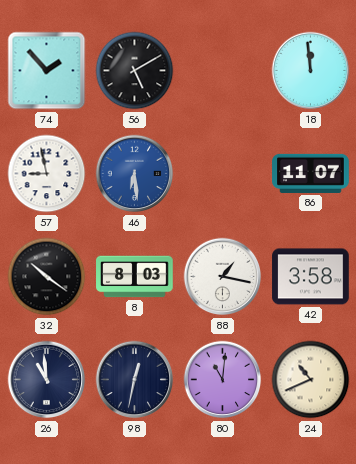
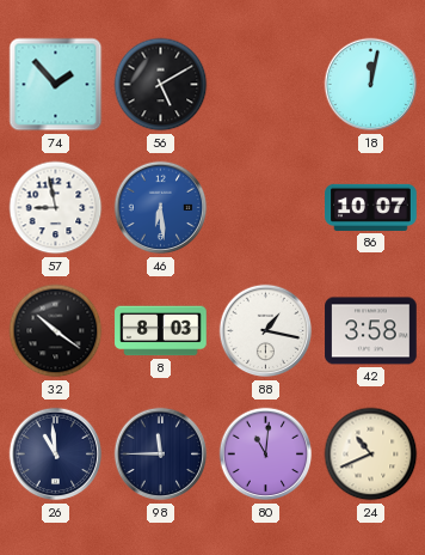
18: 11:59 -> 12:02 (371, 85)
86: 11:07 -> 10:07 (371, 207)
98: 12:32 -> 11:45 (161, 455)
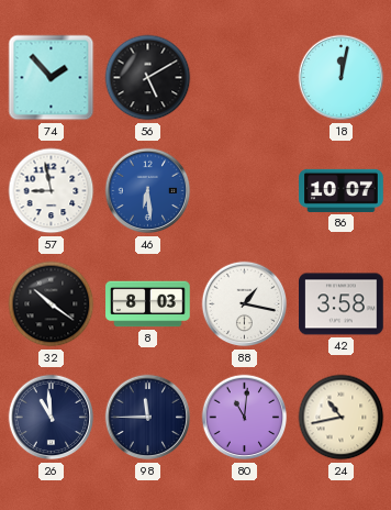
24: 10:41 -> 10:43 (342, 418)
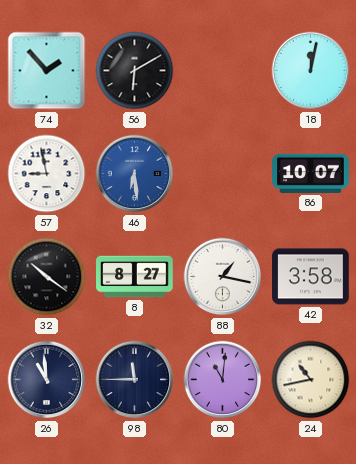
56: 5:10 -> 6:10 (135, 71)
8: 8:03 -> 8:27 (135, 277)
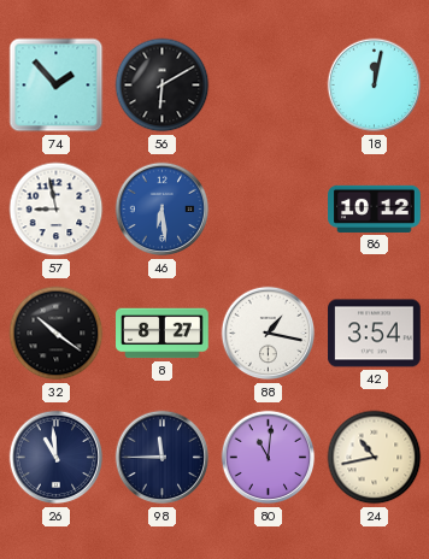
86: 10:07 -> 10:12 (375, 208)
42: 3:58 -> 3:54 (375, 334)
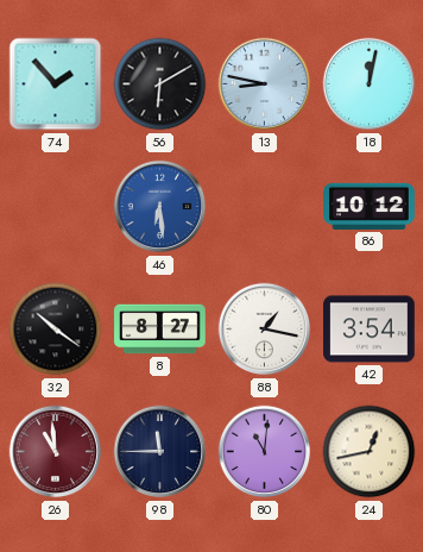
13: none -> 8:47 (265, 84)
57: 8:58 -> none (57, 210)
26 dial: navy -> burgundy (56, 452)
24: 10:43 -> 12:43 (370, 452)
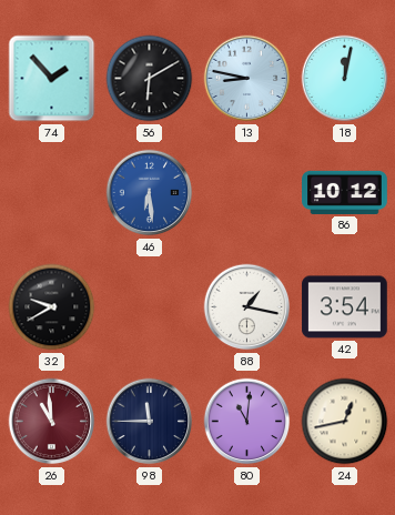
32: 10:21 -> 9:40 (52, 307)
8: 8:27 -> none (160, 330)
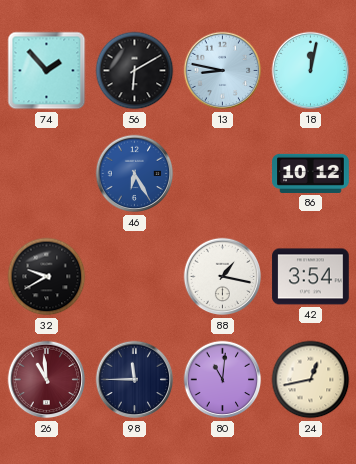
46: 6:29 -> 6:25 (135, 174)
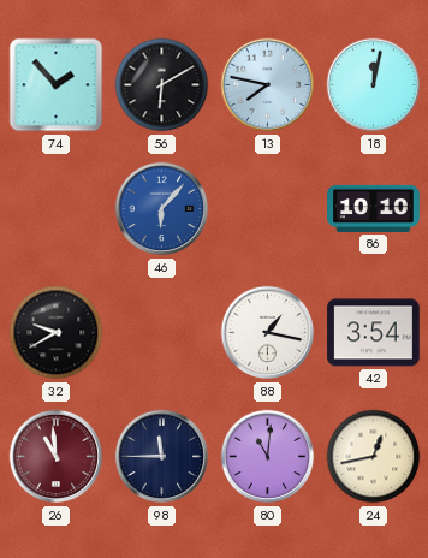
13: 8:47 -> 7:47 (268, 85)
46: 6:25 -> 6:07 (162, 209)
86: 10:12 -> 10:10 (374, 208)
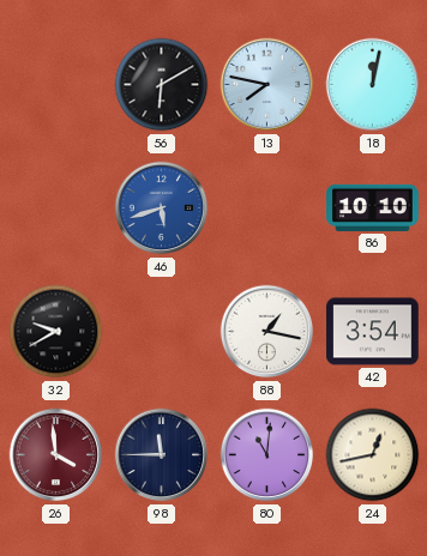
74: 1:53 -> none (57, 85)
46: 6:07 -> 5:42 (162, 208)
26: 10:59 -> 3:59 (56, 455)
